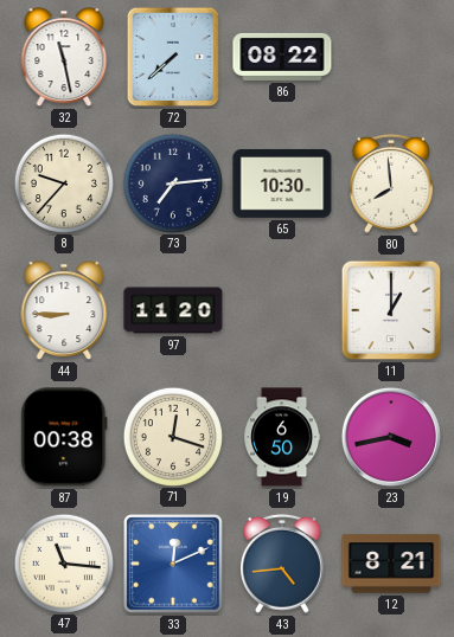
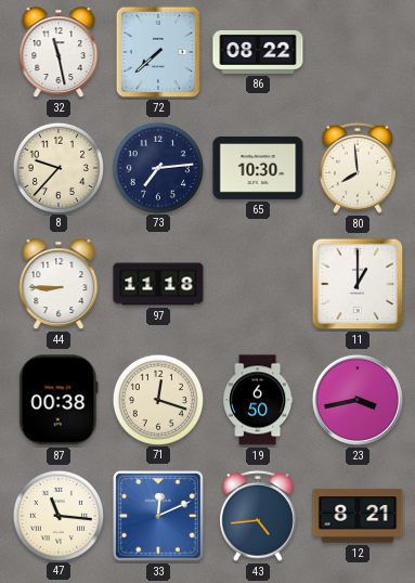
97: 11:20 -> 11:18 (158, 284)
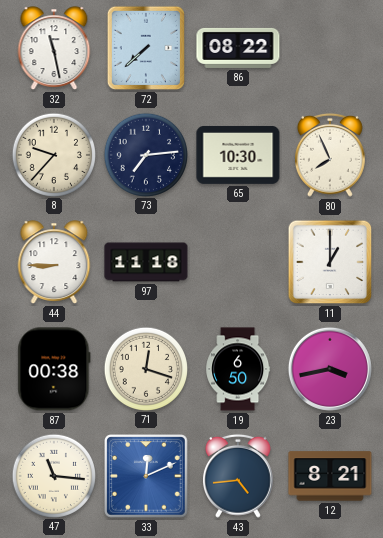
80: 7:59 -> 7:56 (331, 155)
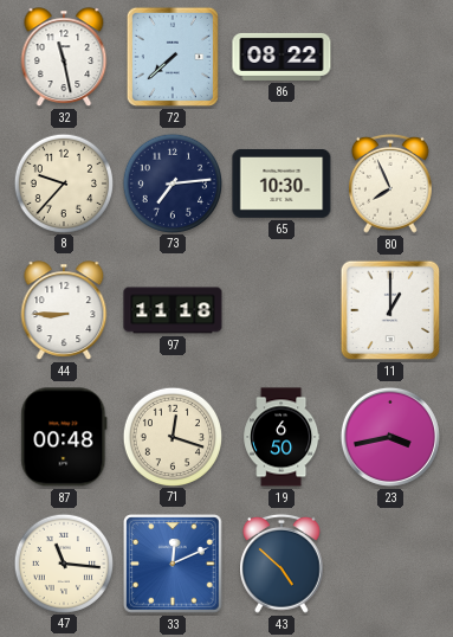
87: 00:38 -> 00:48 (64, 437)
43: 4:44 -> 4:52 (283, 564)
12: 8:21 -> none (330, 476)
